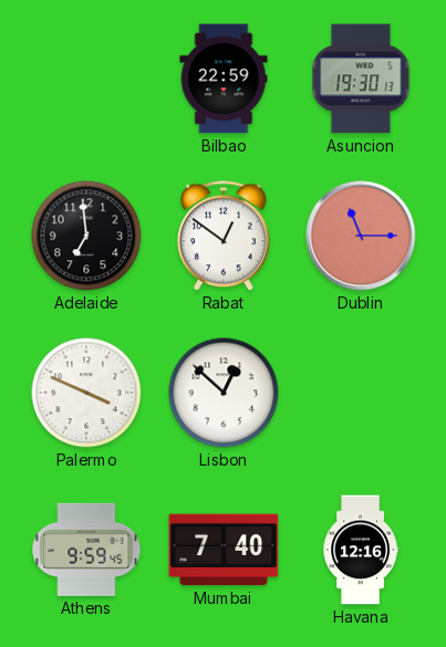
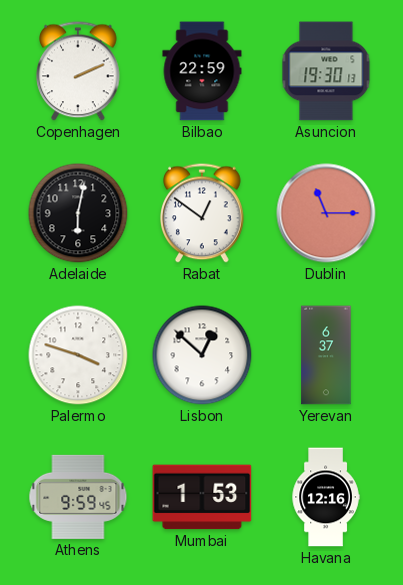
Copenhagen: none -> 2:11 (78, 71)
Adelaide: 6:59 -> 6:02 (78, 213)
Palermo: 3:49 -> 3:48 (78, 355)
Yerevan: none -> 6:37 (326, 355)
Mumbai: 7:40 -> 1:53 (202, 497)
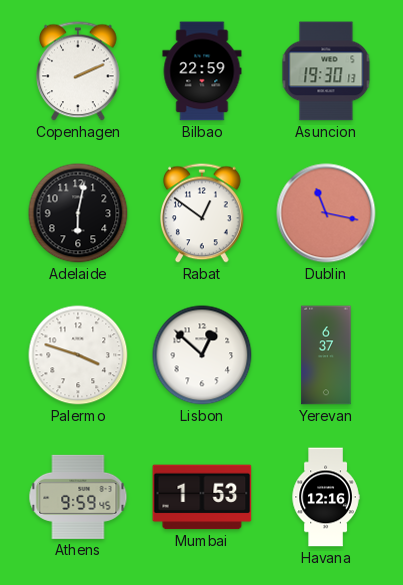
Dublin: 11:15 -> 11:17 (326, 213)
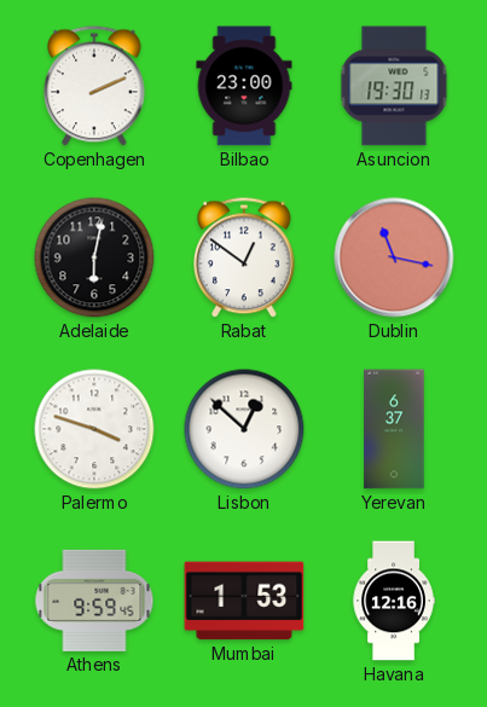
Bilbao: 22:59 -> 23:00 (244, 86)
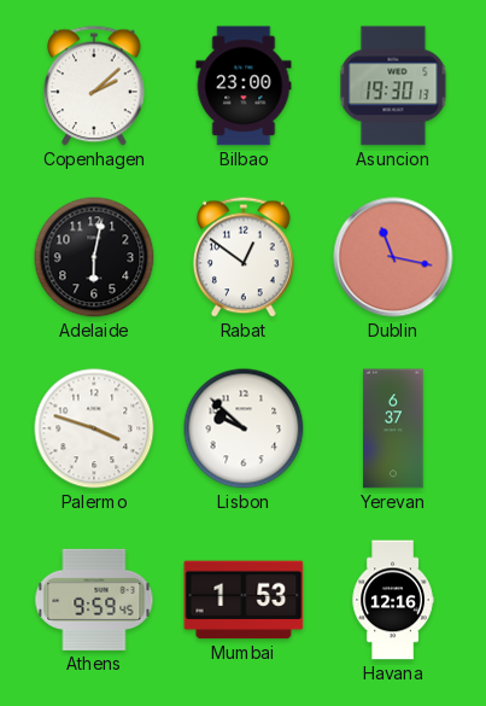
Copenhagen: 2:11 -> 2:08 (94, 86)
Lisbon: 12:52 -> 9:52 (244, 428)
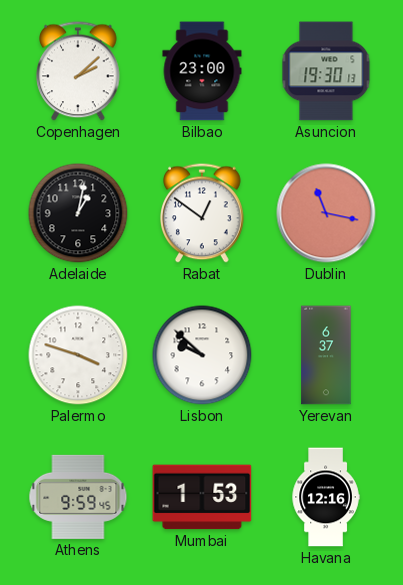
Adelaide: 6:02 -> 1:02 (78, 213)
